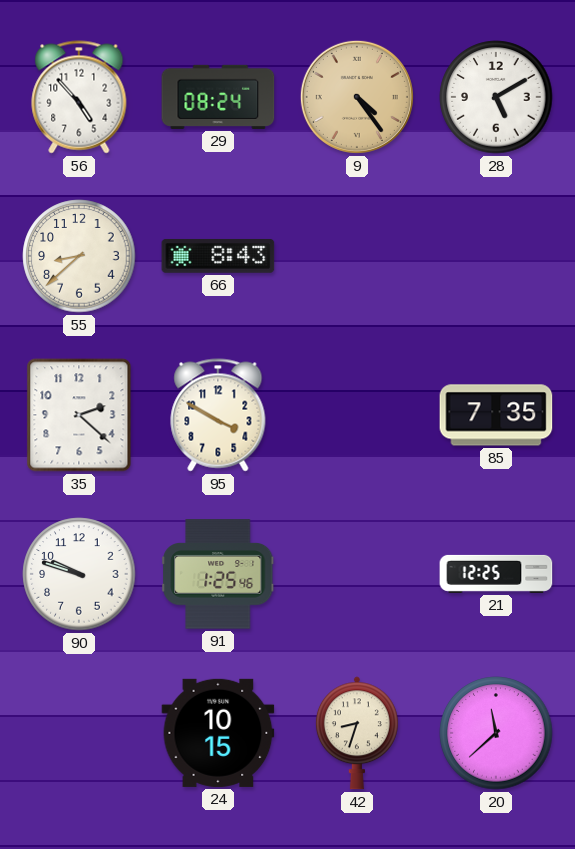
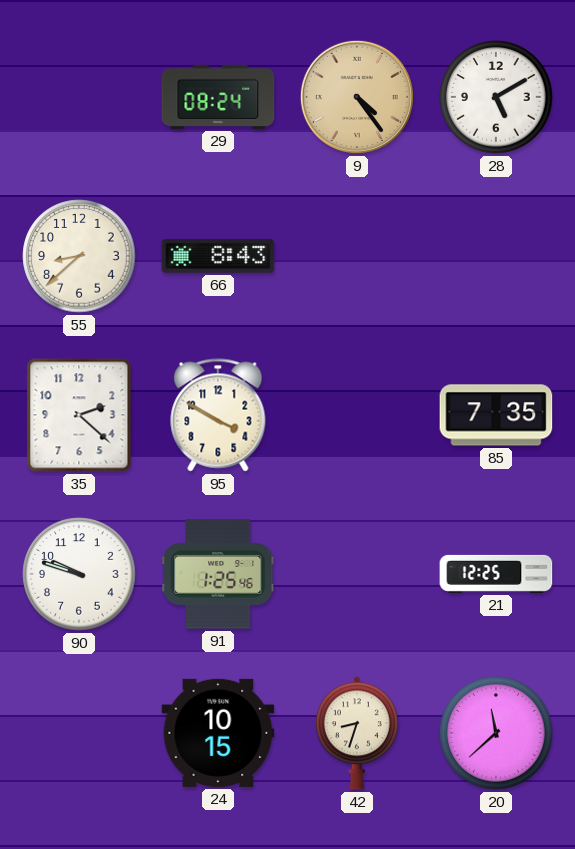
56: 4:53 -> none (79, 97)
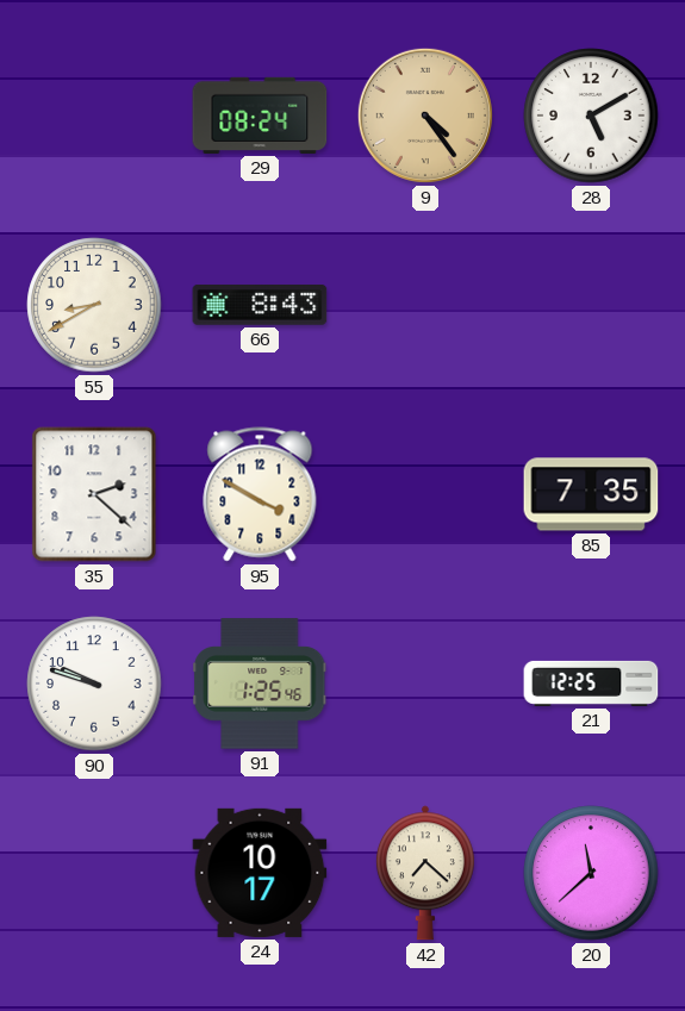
55: 8:38 -> 8:40 (94, 305)
24: 10:15 -> 10:17 (260, 873)
42: 8:33 -> 7:22 (425, 873)
